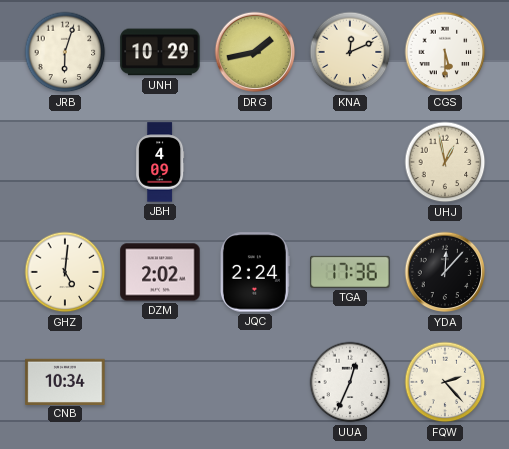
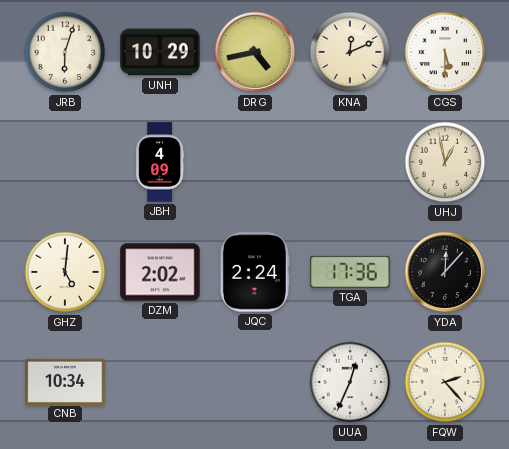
DRG: 1:43 -> 4:43 (255, 52)
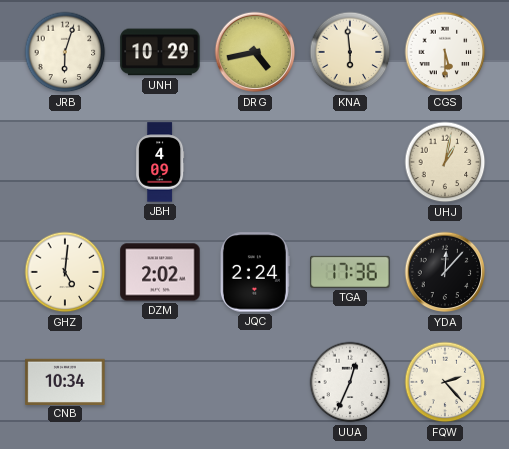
KNA: 12:11 -> 5:59 (350, 52)
UHJ: 12:58 -> 1:02 (445, 162)
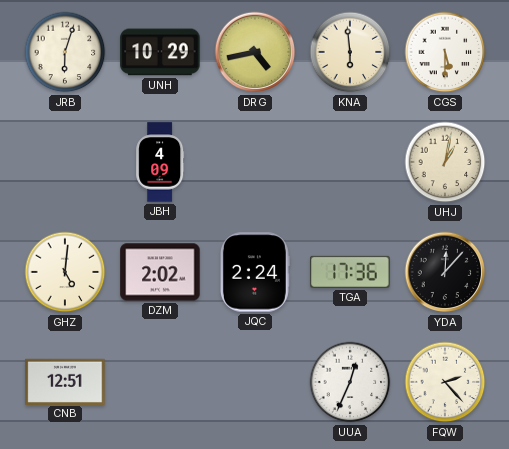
CNB: 10:34 -> 12:51 (65, 381)
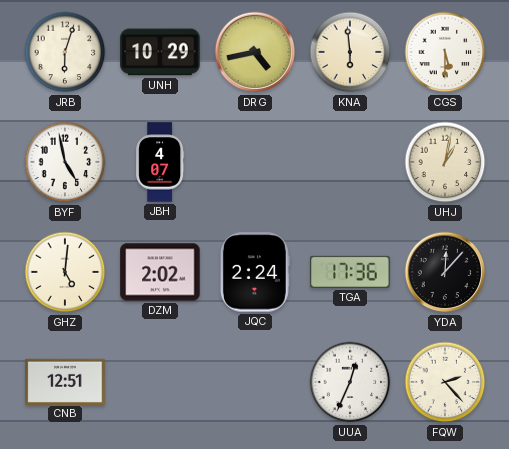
BYF: none -> 4:58 (65, 162)
JBH: 4:09 -> 4:07 (160, 162)
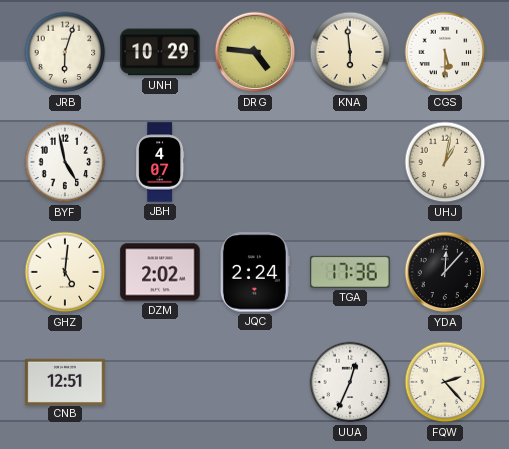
DRG: 4:43 -> 4:46 (255, 52)
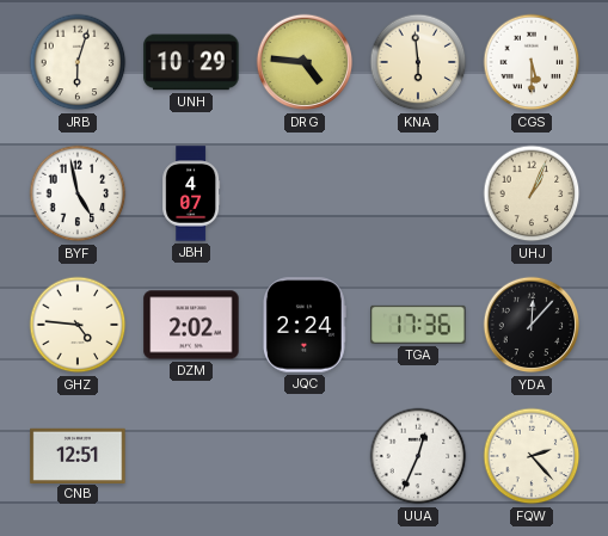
UHJ: 1:02 -> 1:04 (532, 193)
GHZ: 5:01 -> 4:46 (78, 325)
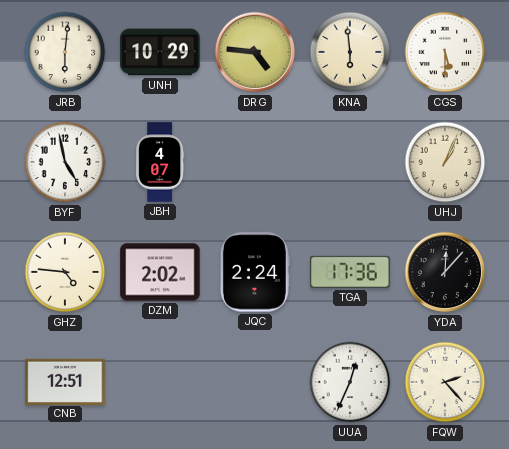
JRB: 6:03 -> 6:01 (65, 52)
